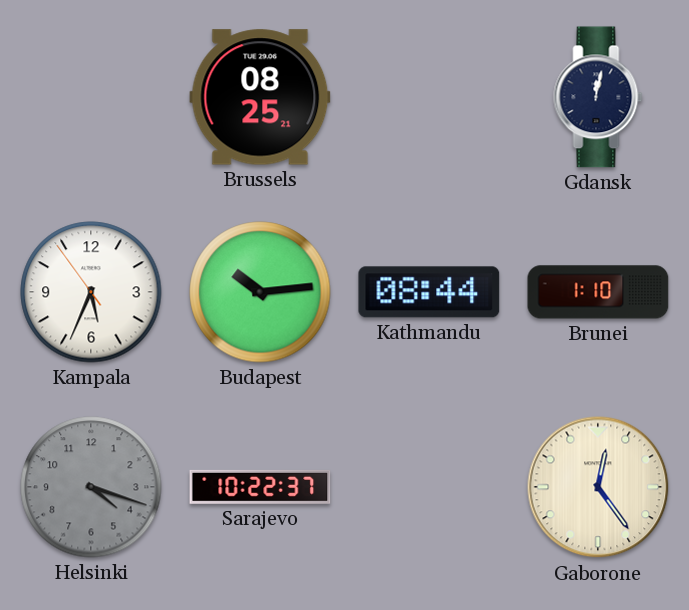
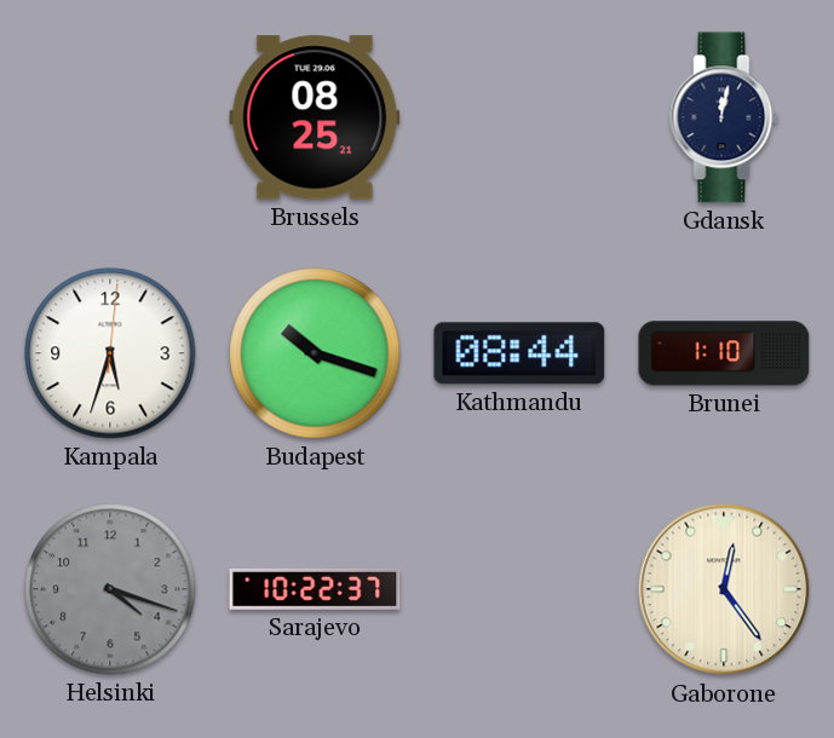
Kampala: 5:33:54 -> 5:33:01 (110, 353)
Budapest: 10:14 -> 10:18 (315, 353)
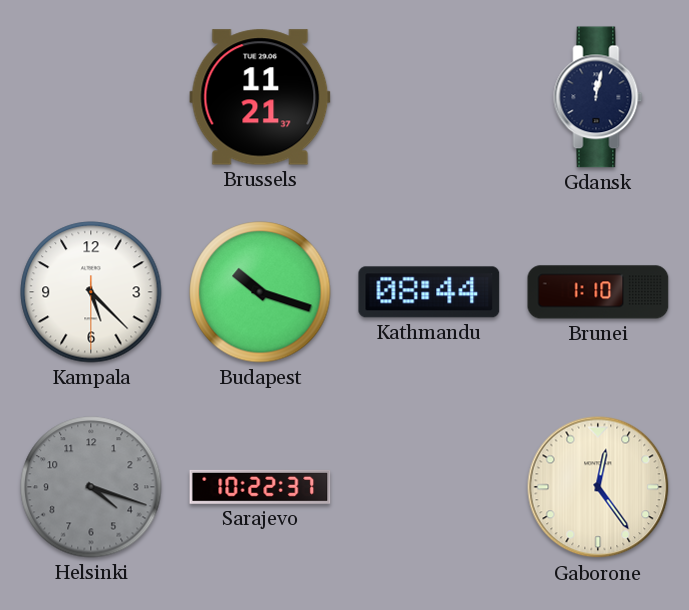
Brussels: 08:25 -> 11:21 (260, 97)
Kampala: 5:33 -> 5:22 (91, 292)
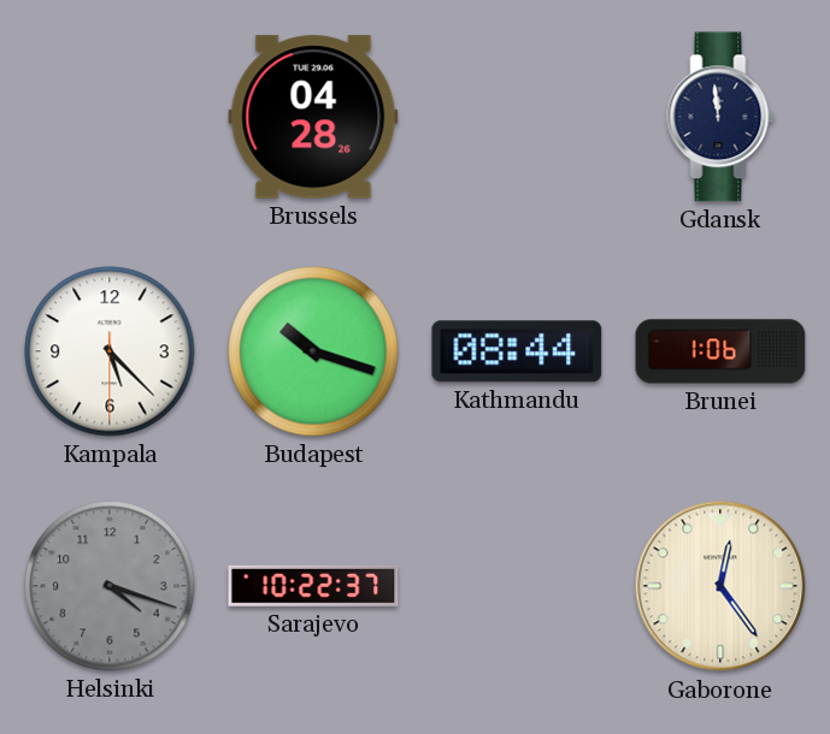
Brussels: 11:21 -> 04:28 (313, 117)
Gdansk: 12:02 -> 11:59 (720, 117)
Brunei: 1:10 -> 1:06 (720, 351)
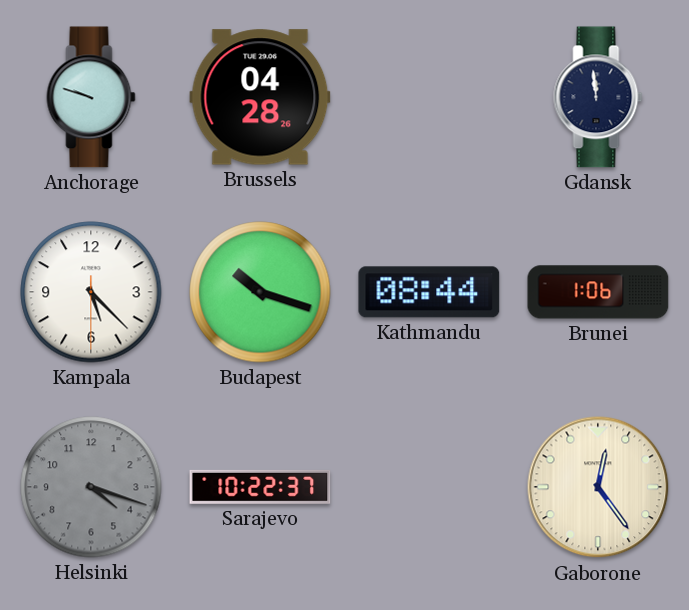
Anchorage: none -> 9:48 (91, 97)
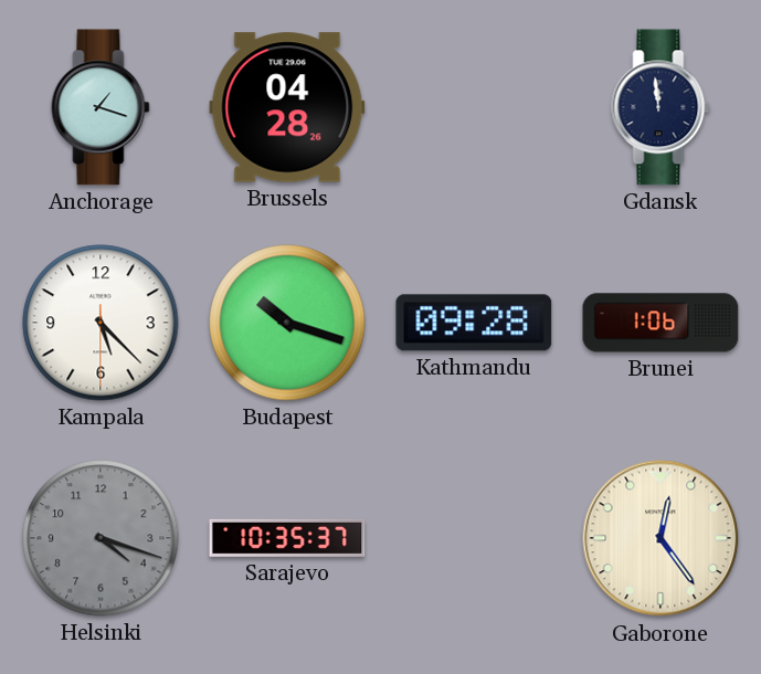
Anchorage: 9:48 -> 1:18 (101, 107)
Kathmandu: 08:44 -> 09:28 (474, 323)
Sarajevo: 10:22 -> 10:35 (287, 538)
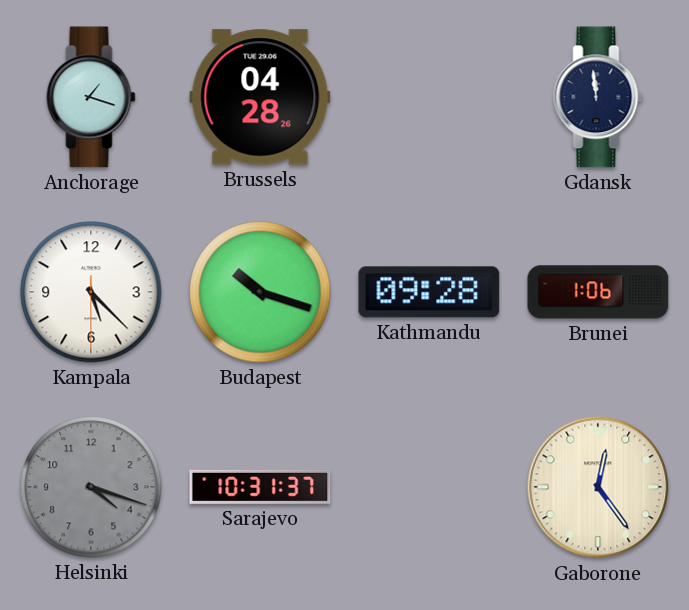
Sarajevo: 10:35 -> 10:31 (260, 487)
